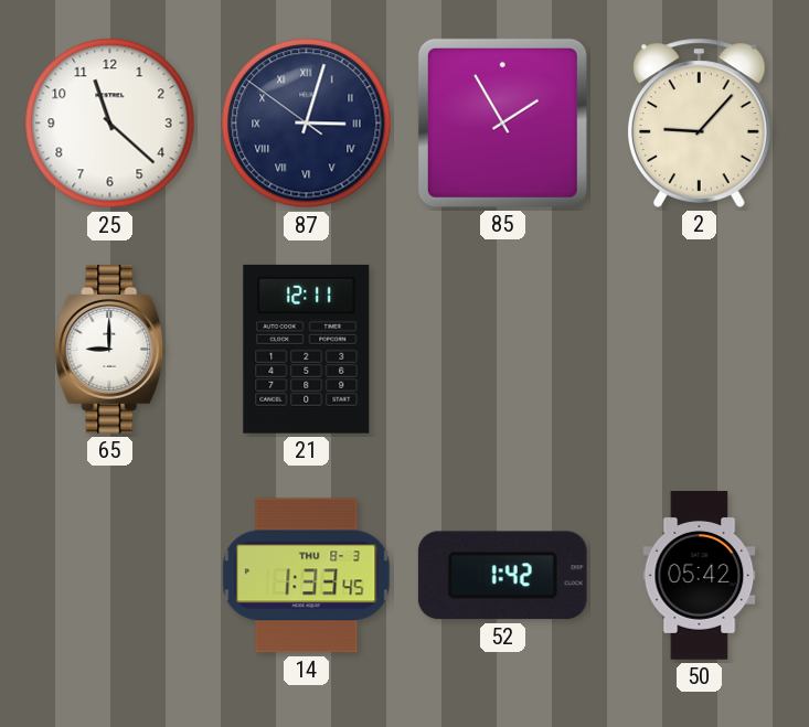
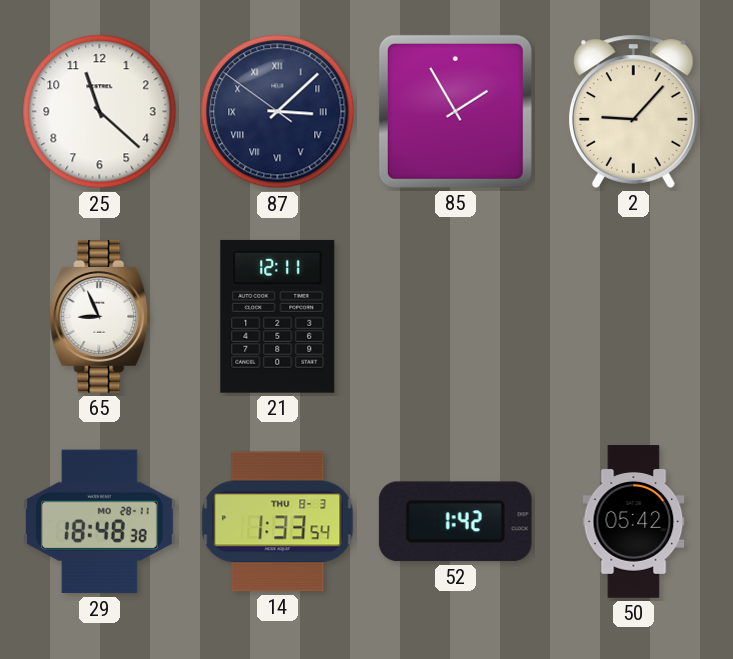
87: 3:02 -> 3:07 (278, 112)
65: 9:00 -> 8:56 (100, 317)
29: none -> 18:48 (99, 522)
14: 1:33:45 -> 1:33:54 (278, 522)
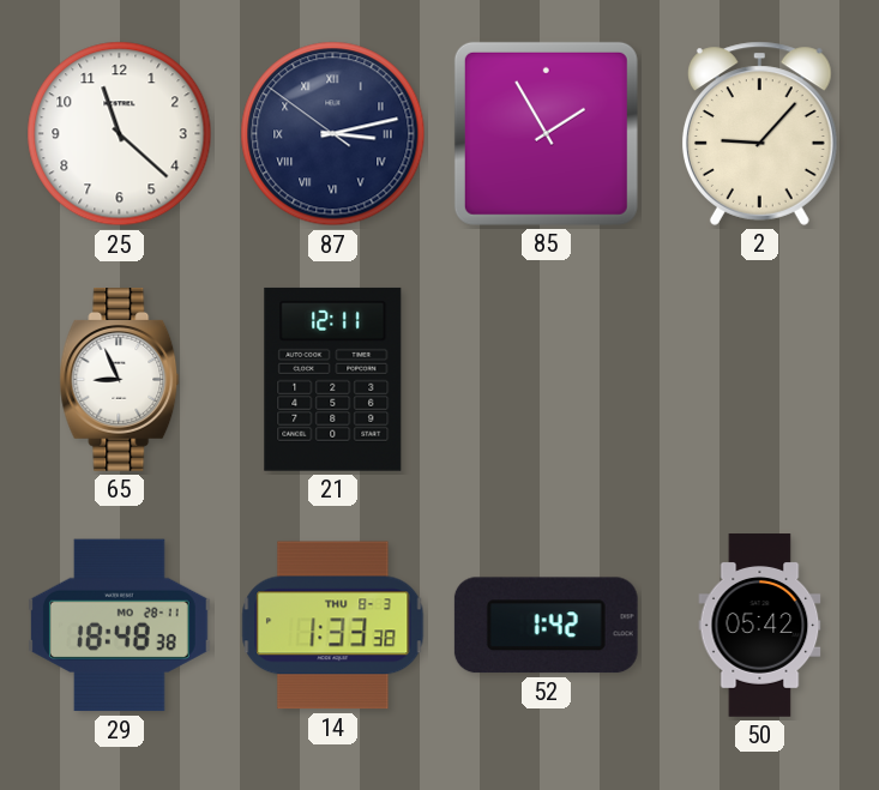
87: 3:07 -> 3:12 (333, 134)
14: 1:33:54 -> 1:33:38 (333, 626)
